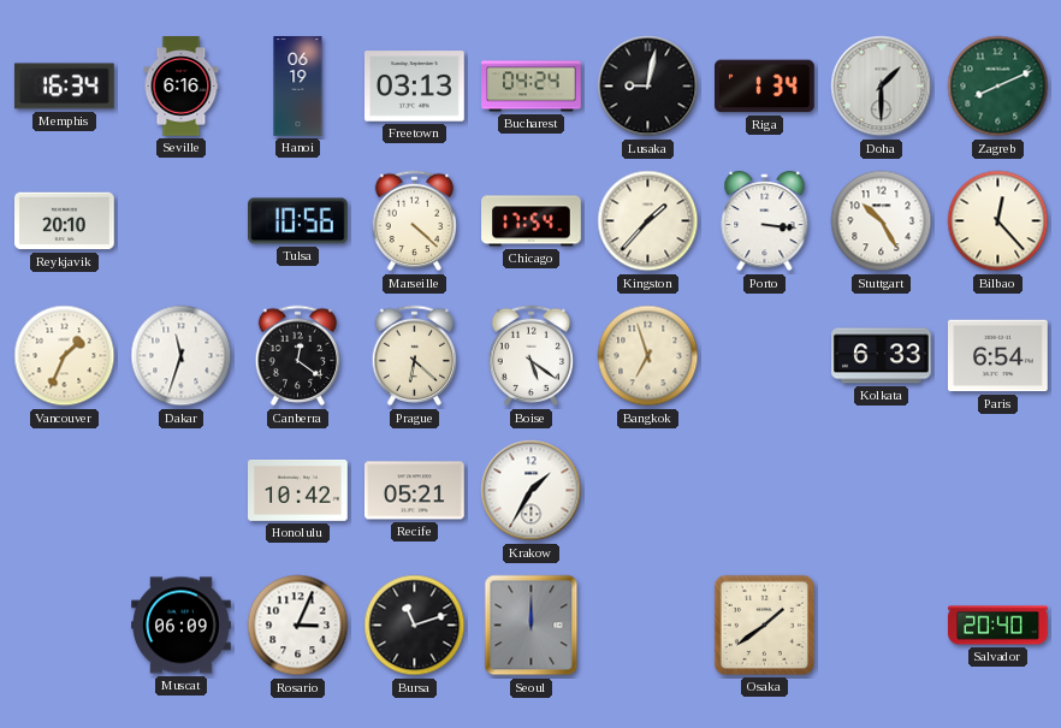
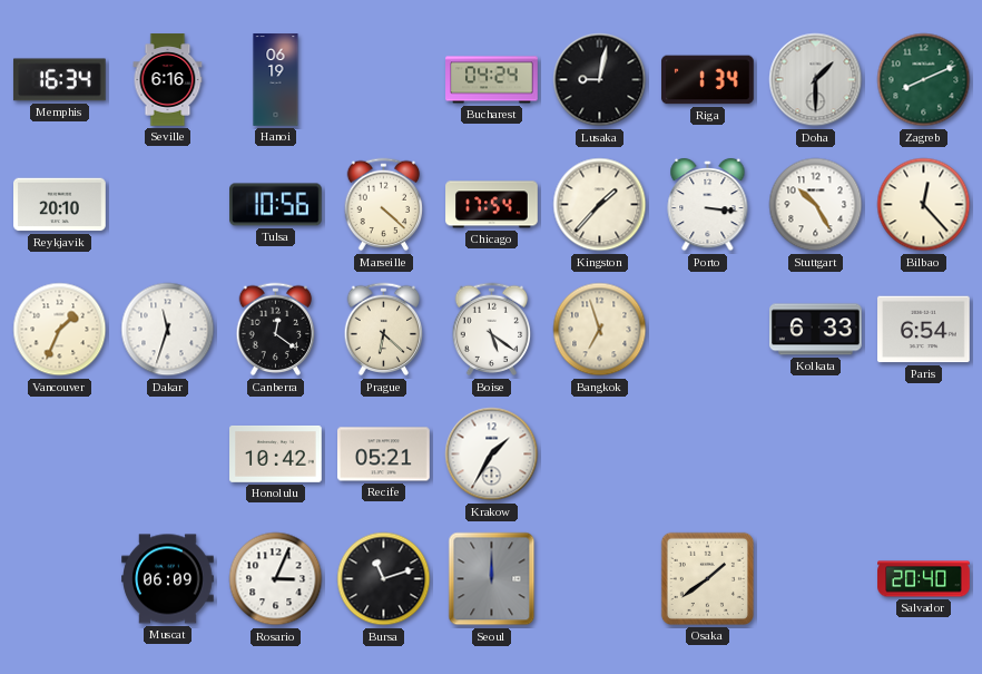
Freetown: 03:13 -> none (415, 87)
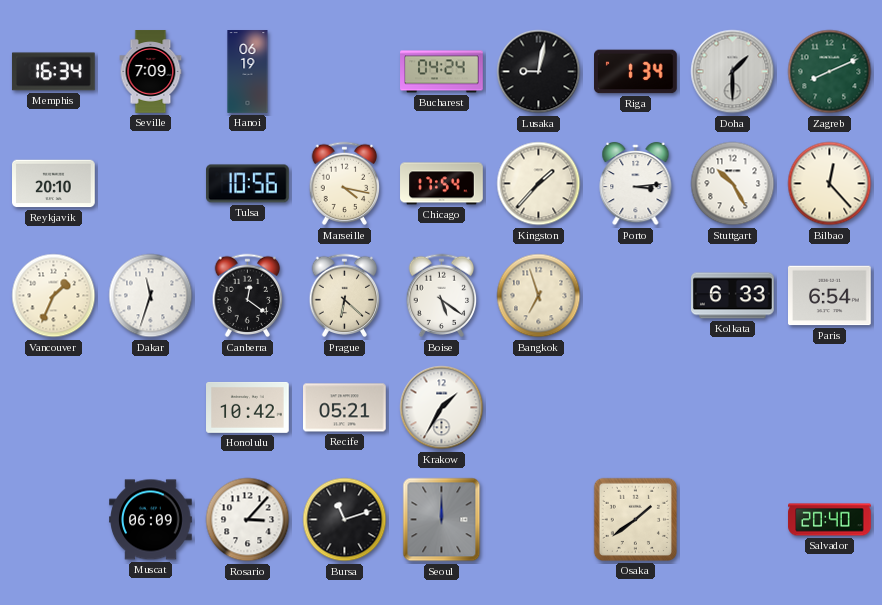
Seville: 6:16 -> 7:09 (151, 72)
Marseille: 4:22 -> 4:17 (345, 184)
Porto: 3:16 -> 3:14 (636, 184)
Rosario: 3:04 -> 3:07 (248, 520)
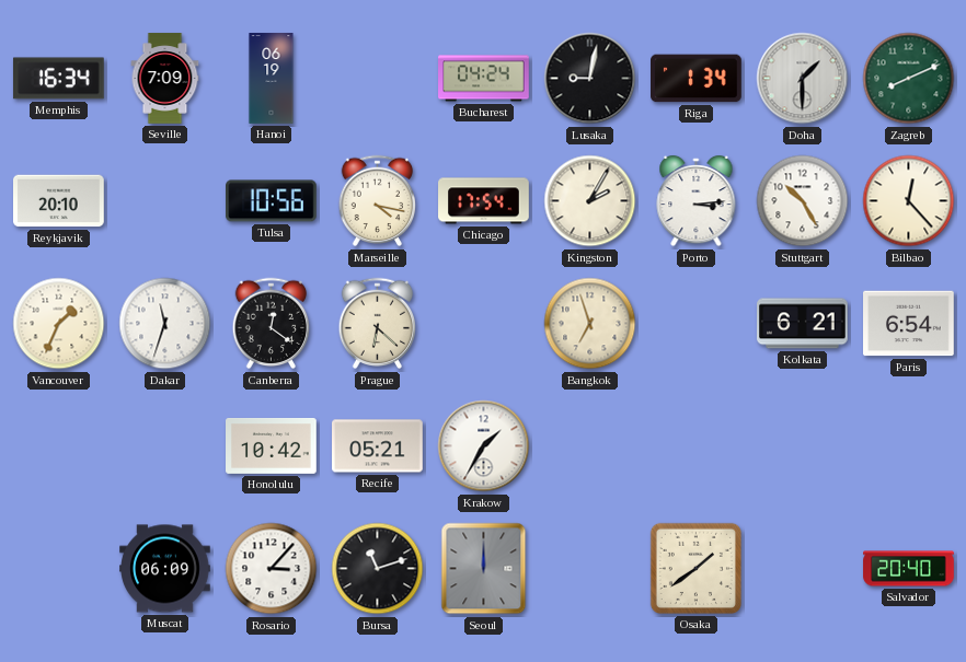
Kingston: 1:37 -> 2:05 (590, 201)
Boise: 5:21 -> none (442, 296)
Kolkata: 6:33 -> 6:21 (803, 324)
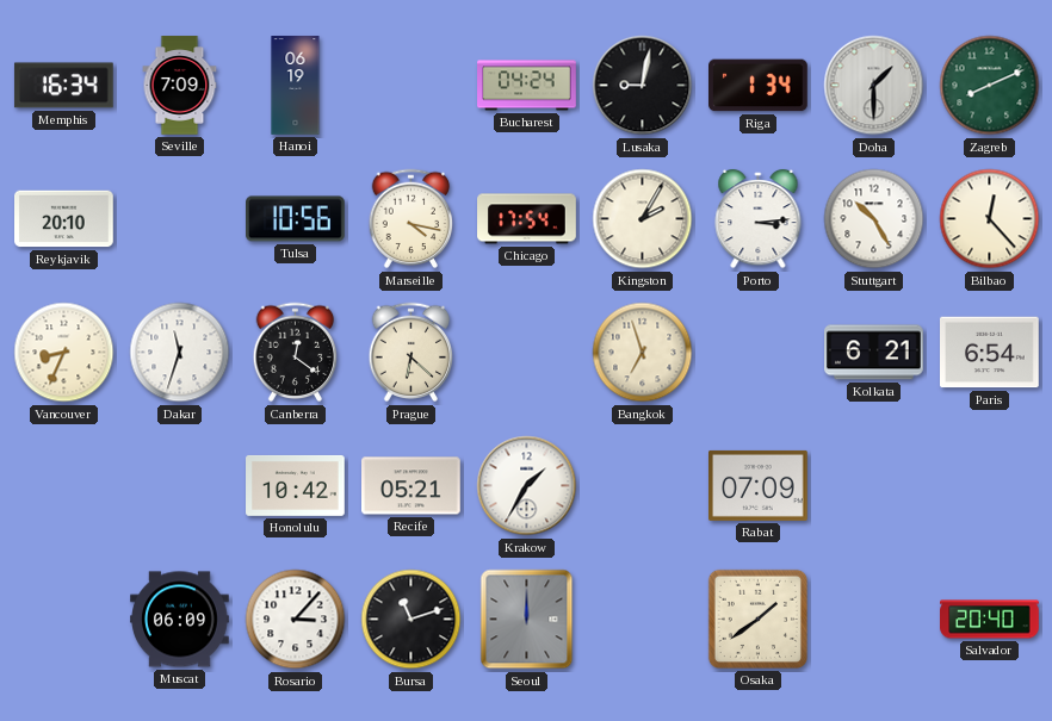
Vancouver: 1:34 -> 8:34 (64, 353)
Rabat: none -> 07:09 (759, 485)
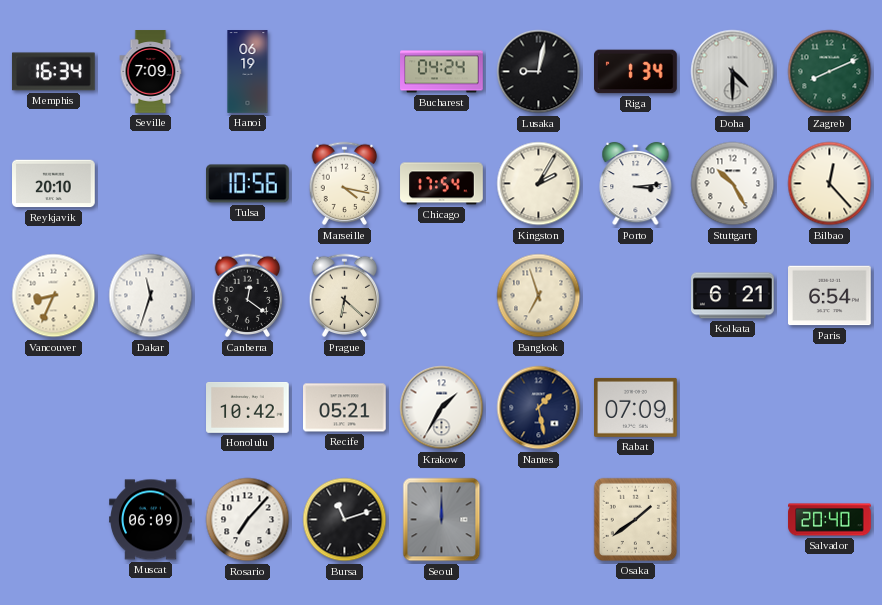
Doha: 1:30 -> 4:30 (733, 72)
Nantes: none -> 1:28 (539, 408)
Rosario: 3:07 -> 7:07 (248, 520)
